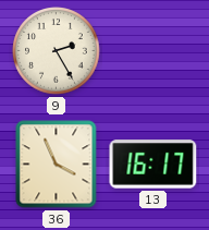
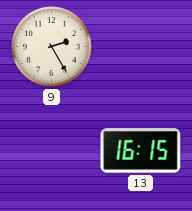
36: 3:56 -> none (57, 165)
13: 16:17 -> 16:15 (141, 151)
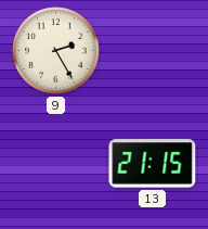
13: 16:15 -> 21:15 (153, 164)
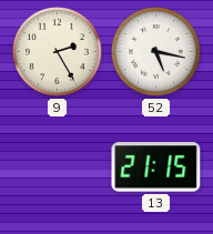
52: none -> 5:17 (156, 52)
